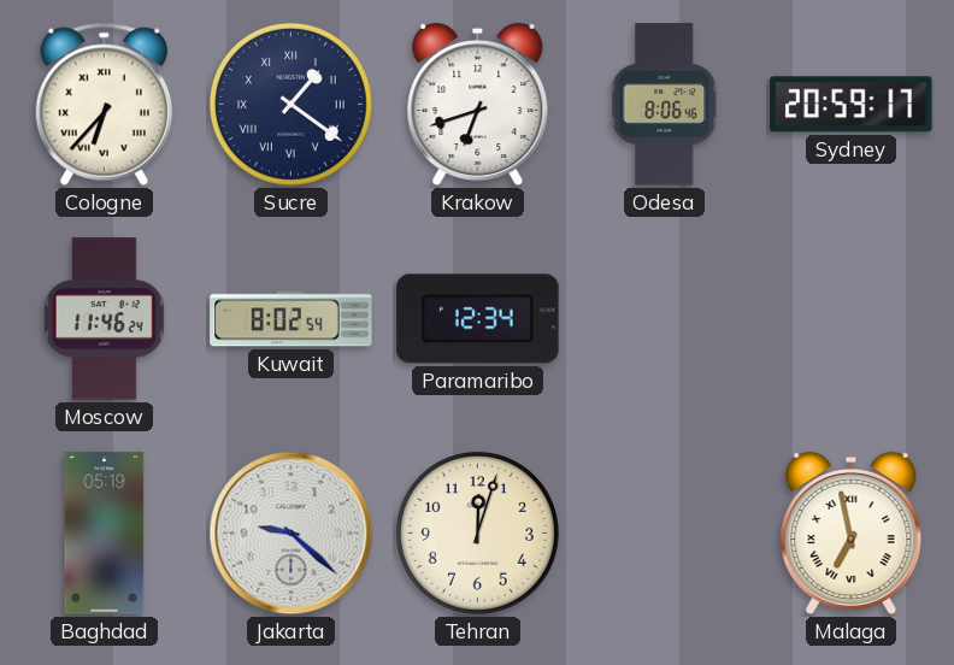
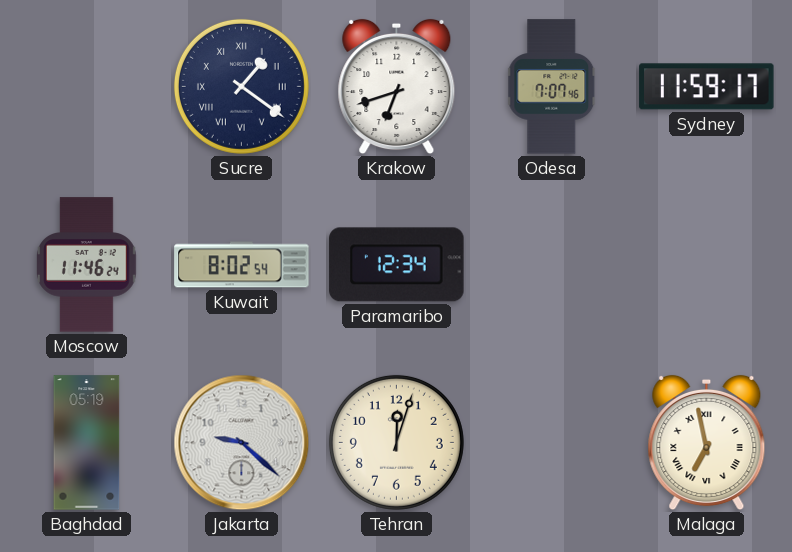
Cologne: 6:37 -> none (104, 104)
Odesa: 8:06 -> 7:07 (552, 87)
Sydney: 20:59 -> 11:59 (707, 87)
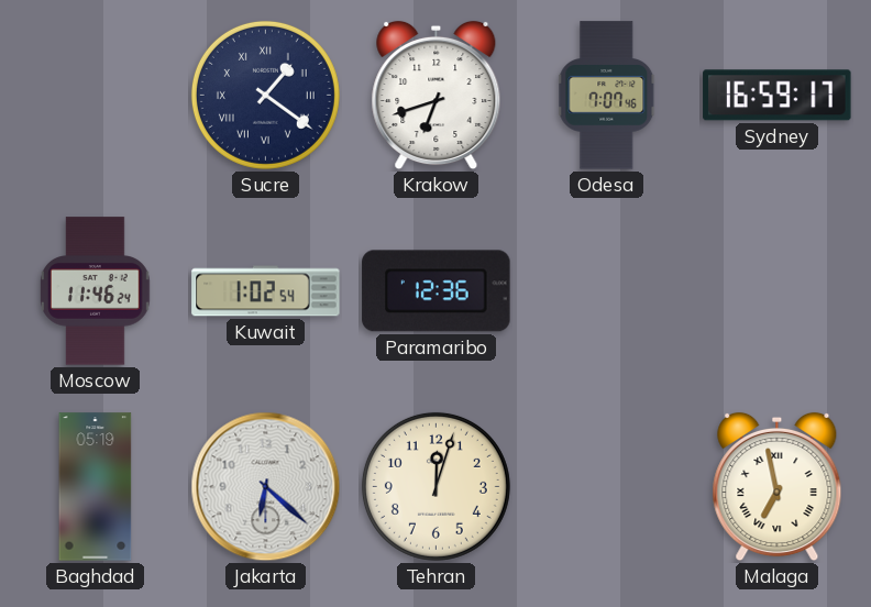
Sydney: 11:59 -> 16:59 (778, 96)
Kuwait: 8:02 -> 1:02 (266, 291)
Paramaribo: 12:34 -> 12:36 (437, 291)
Jakarta: 9:22 -> 6:22 (266, 487)
